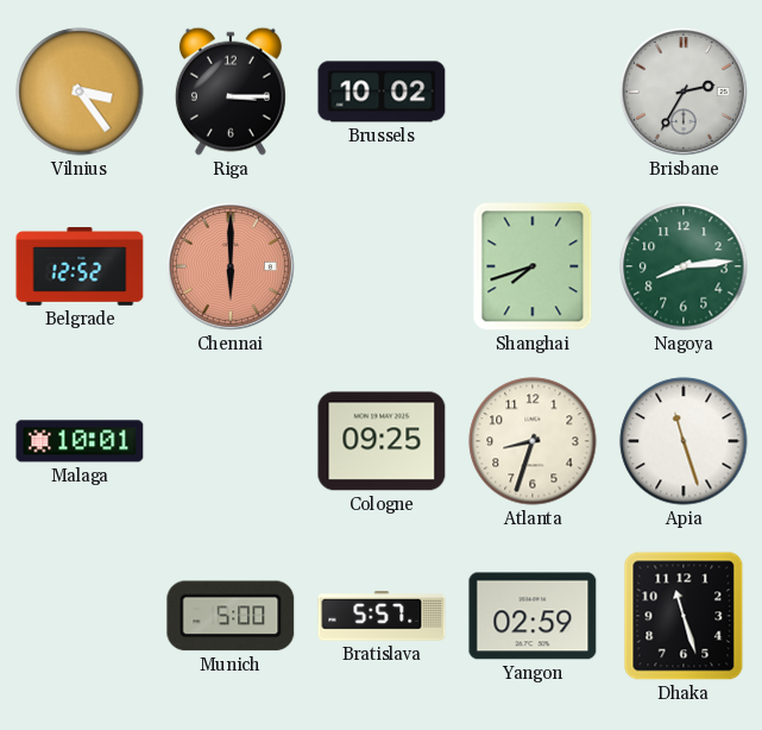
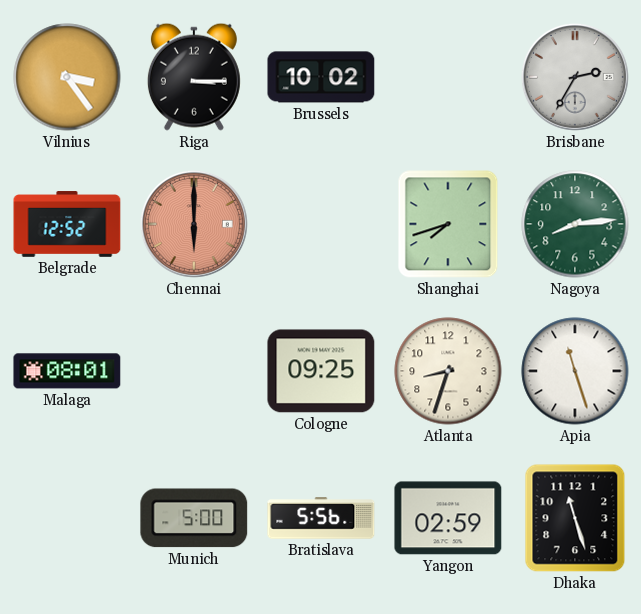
Malaga: 10:01 -> 08:01 (67, 371)
Bratislava: 5:57 -> 5:56 (321, 518)
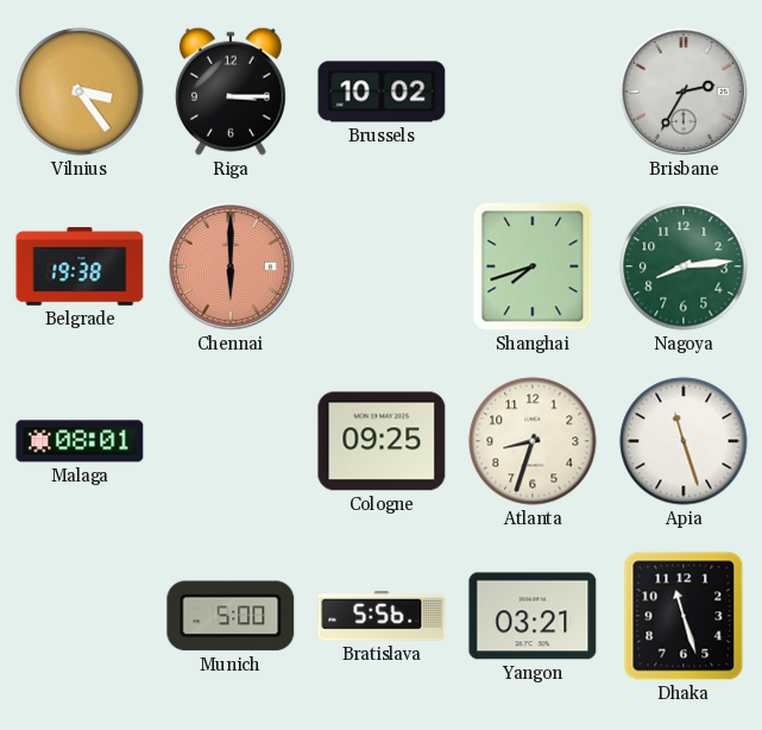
Belgrade: 12:52 -> 19:38 (80, 266)
Yangon: 02:59 -> 03:21 (533, 616)
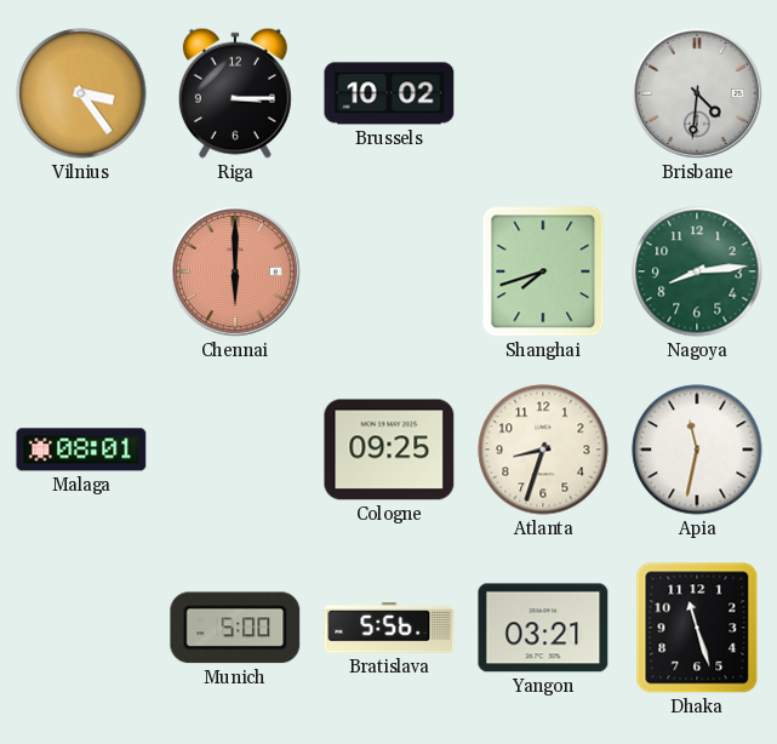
Brisbane: 2:35 -> 4:31 (697, 93)
Belgrade: 19:38 -> none (80, 266)
Apia: 11:27 -> 11:32 (697, 450)
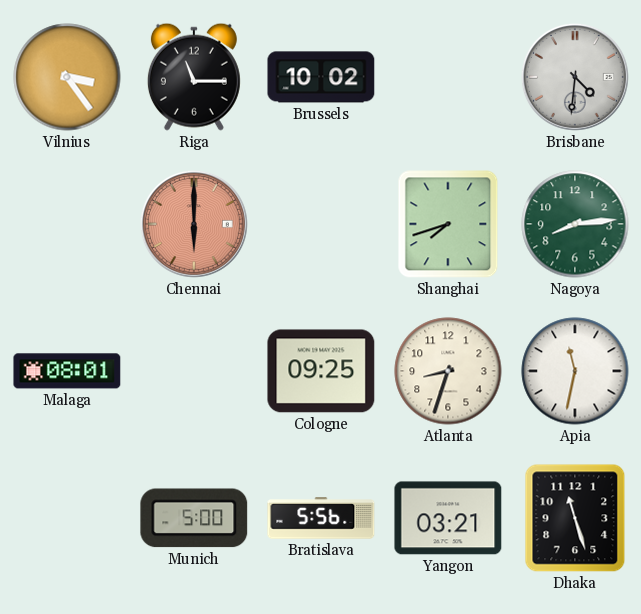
Riga: 3:15 -> 11:15 (194, 77)
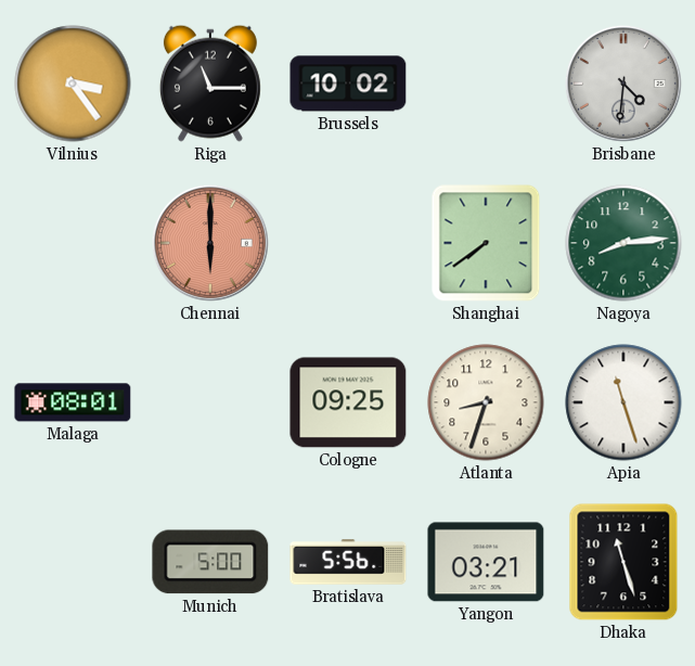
Shanghai: 7:42 -> 7:39 (486, 243)
Apia: 11:32 -> 11:27 (623, 402)
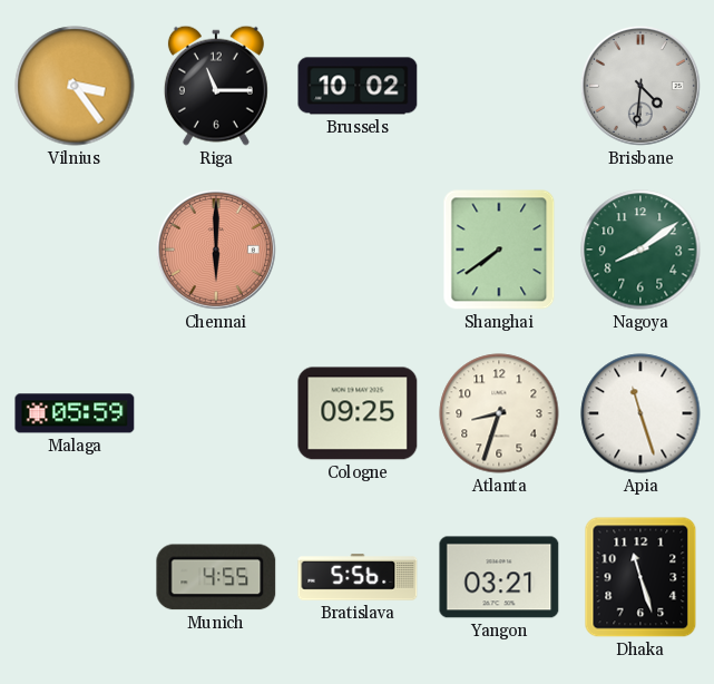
Nagoya: 8:14 -> 8:09 (640, 250)
Malaga: 08:01 -> 05:59 (75, 413)
Munich: 5:00 -> 4:55 (216, 577)
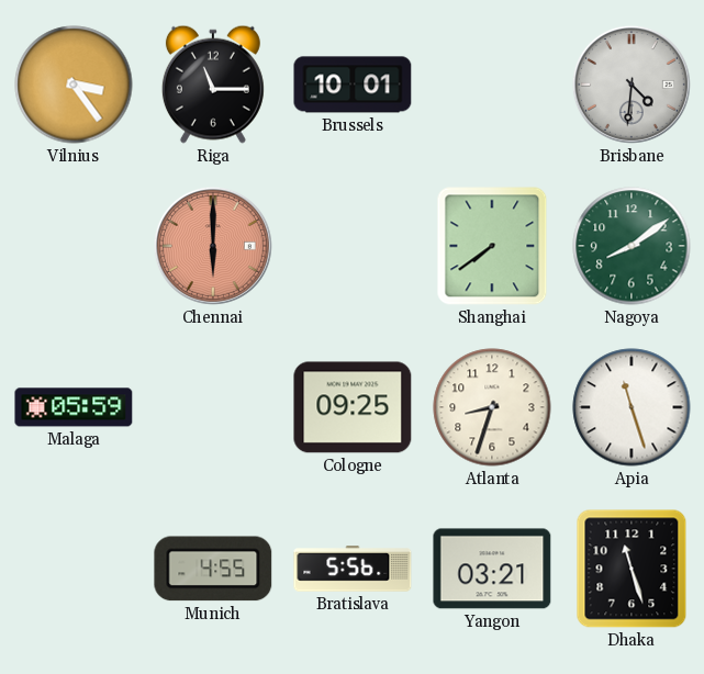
Brussels: 10:02 -> 10:01 (353, 85)
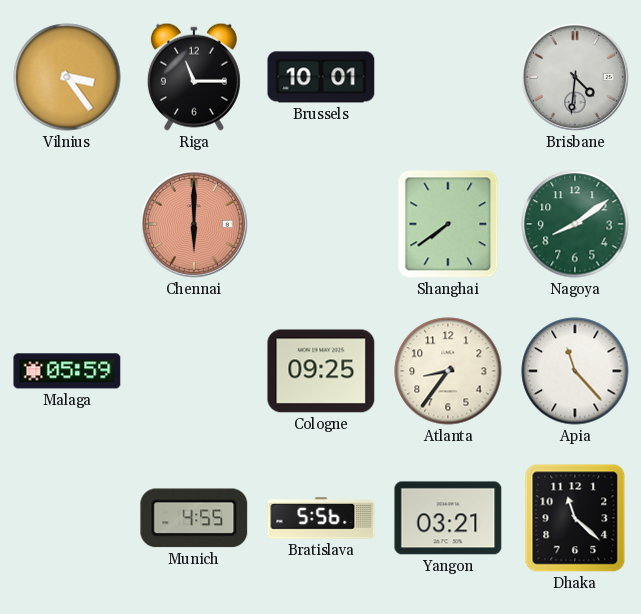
Atlanta: 8:33 -> 8:36 (448, 371)
Apia: 11:27 -> 11:23 (575, 371)
Dhaka: 11:27 -> 11:22 (575, 518)
